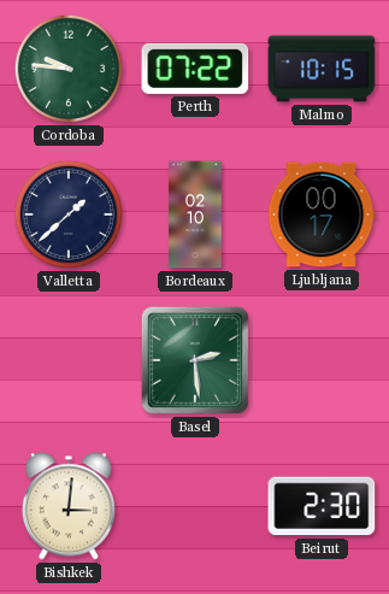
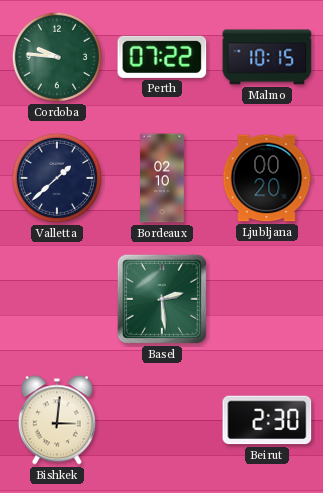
Ljubljana: 00:17 -> 00:20 (267, 178)
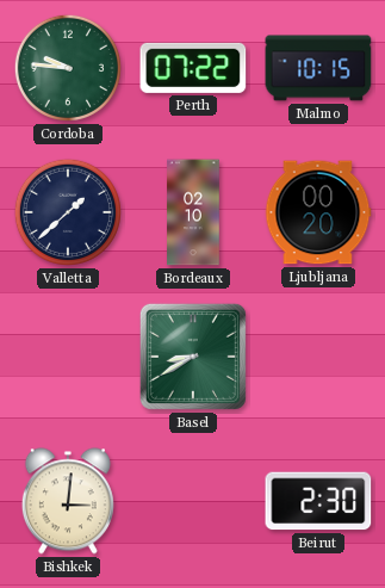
Basel: 2:29 -> 8:40 (193, 357)
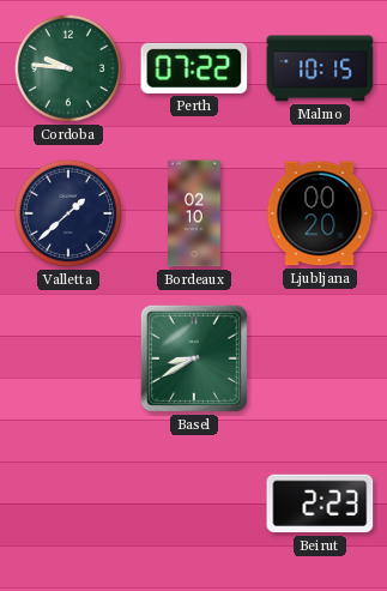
Bishkek: 3:01 -> none (68, 501)
Beirut: 2:30 -> 2:23 (320, 503)
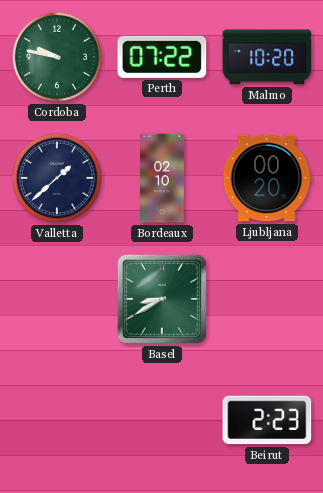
Cordoba: 9:46 -> 9:47 (57, 57)
Malmo: 10:15 -> 10:20 (267, 57)
